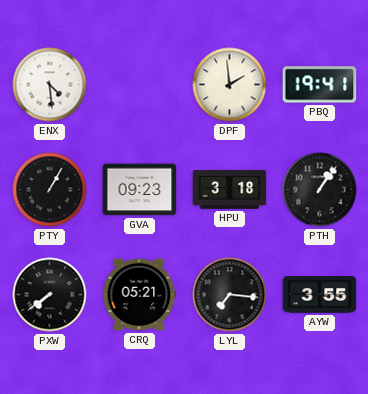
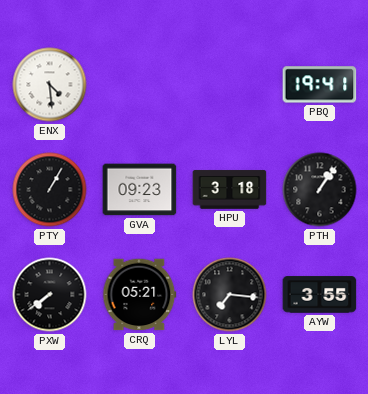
DPF: 1:59 -> none (230, 85)
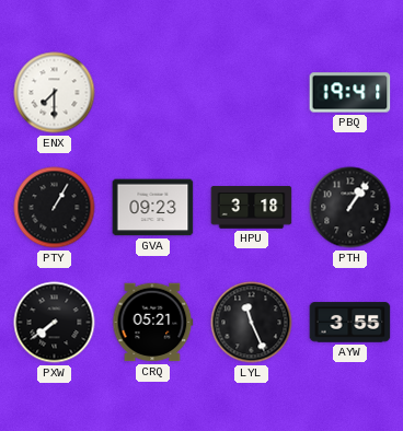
ENX: 4:29 -> 7:30 (55, 93)
LYL: 7:16 -> 11:26 (252, 323)
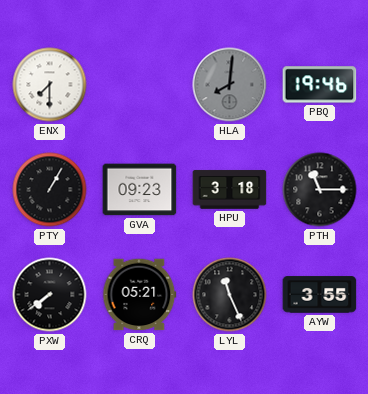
HLA: none -> 8:01 (230, 85)
PBQ: 19:41 -> 19:46 (320, 85)
PTH: 1:06 -> 11:15 (320, 190)
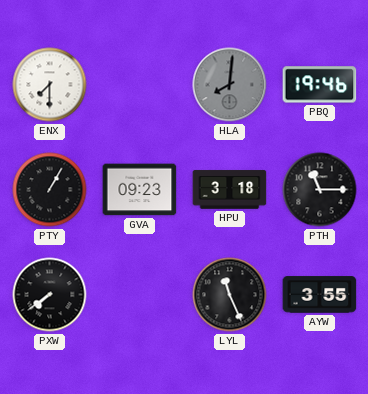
CRQ: 05:21 -> none (140, 295)
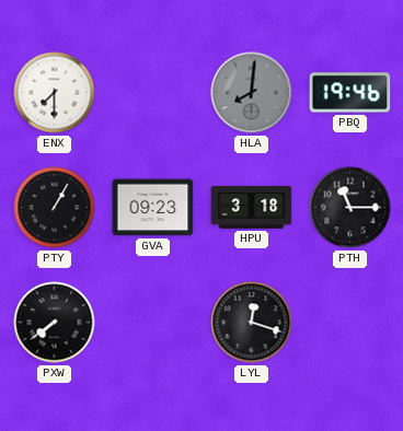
LYL: 11:26 -> 12:18 (252, 323)
AYW: 3:55 -> none (320, 295)
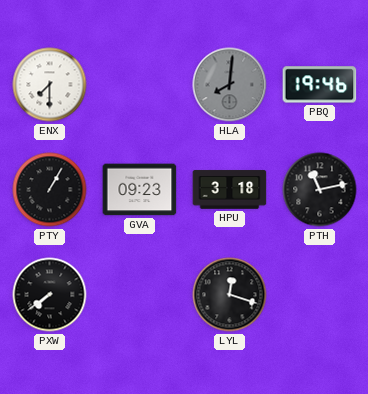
PTH: 11:15 -> 11:13 (320, 190)
